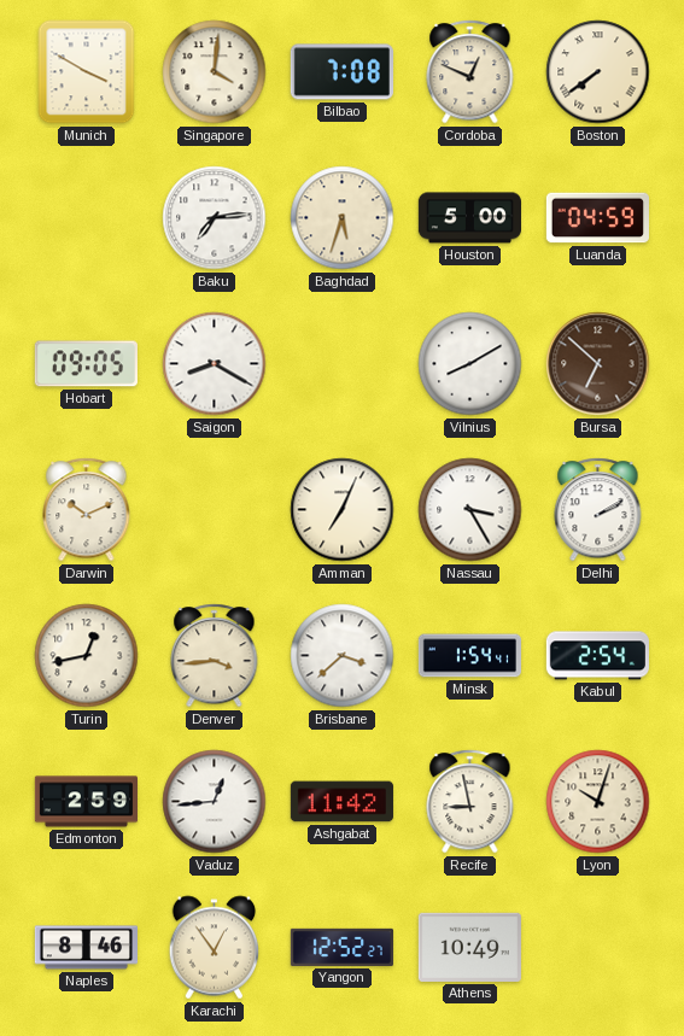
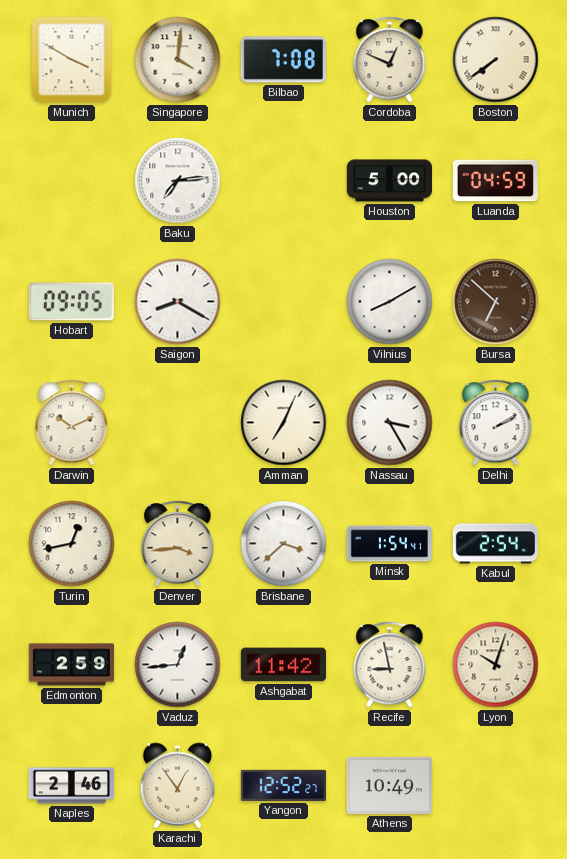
Baghdad: 5:33 -> none (343, 218)
Naples: 8:46 -> 2:46 (71, 786)
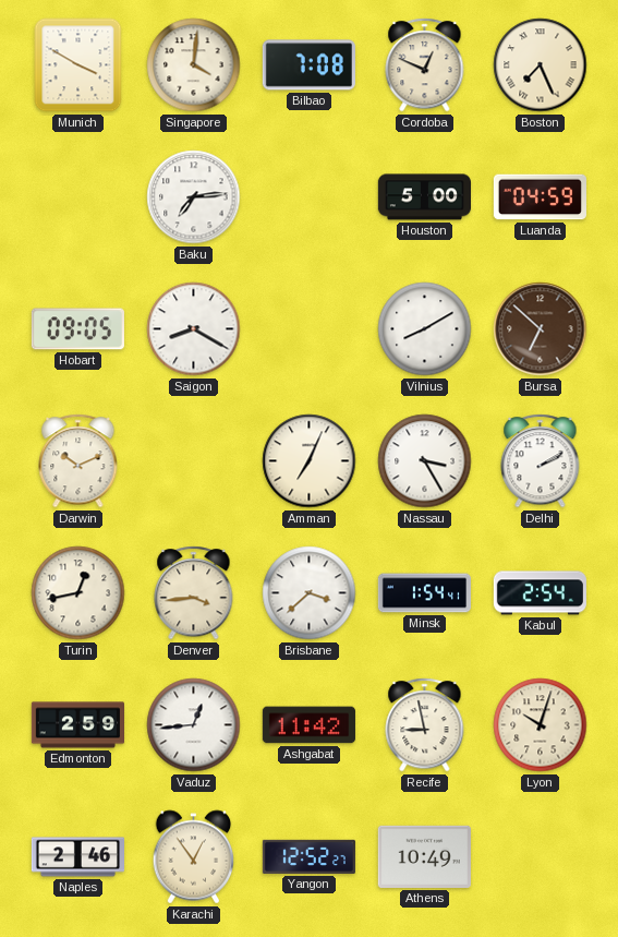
Boston: 7:39 -> 7:26 (541, 65)
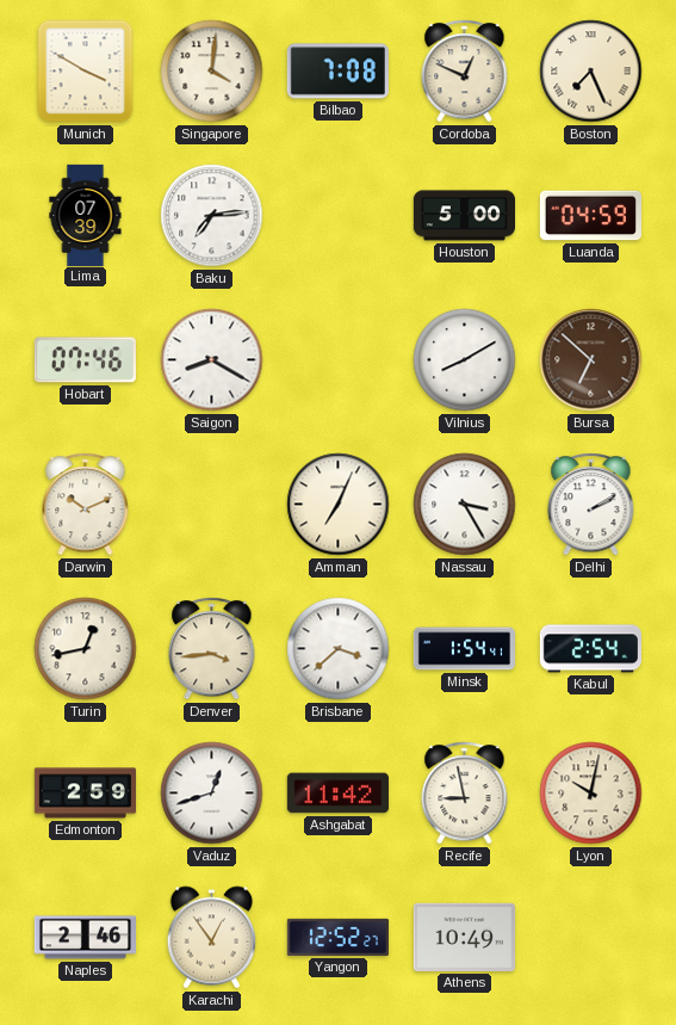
Lima: none -> 07:39 (86, 215)
Hobart: 09:05 -> 07:46 (85, 360)
Vaduz: 12:44 -> 12:42 (212, 794)
Lyon: 10:03 -> 10:02 (591, 794)
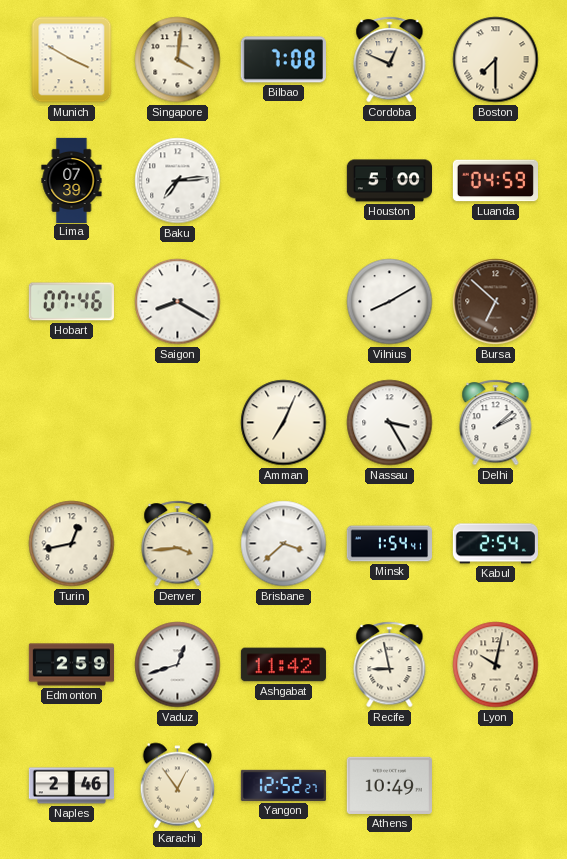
Boston: 7:26 -> 7:30 (496, 60)
Darwin: 10:11 -> none (86, 505)
Delhi: 2:10 -> 2:08 (496, 423)
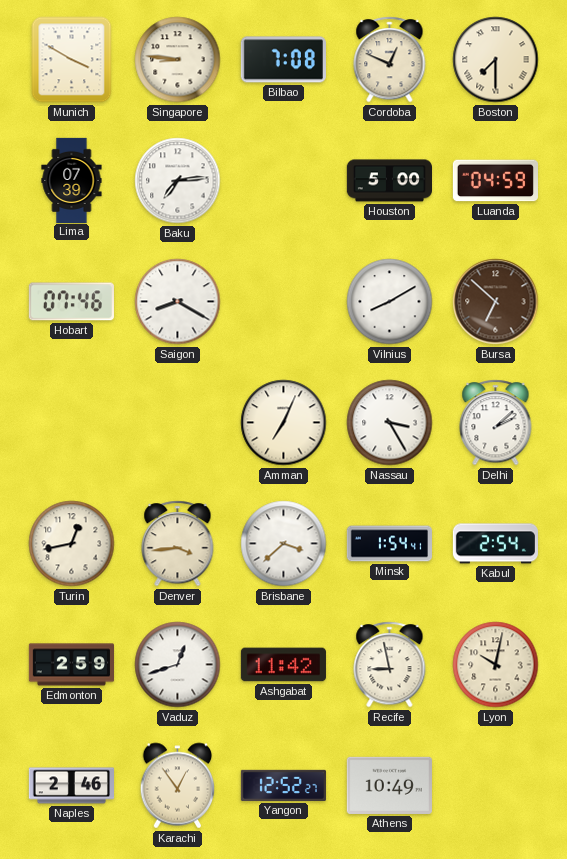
Singapore: 4:01 -> 8:46 (178, 60)
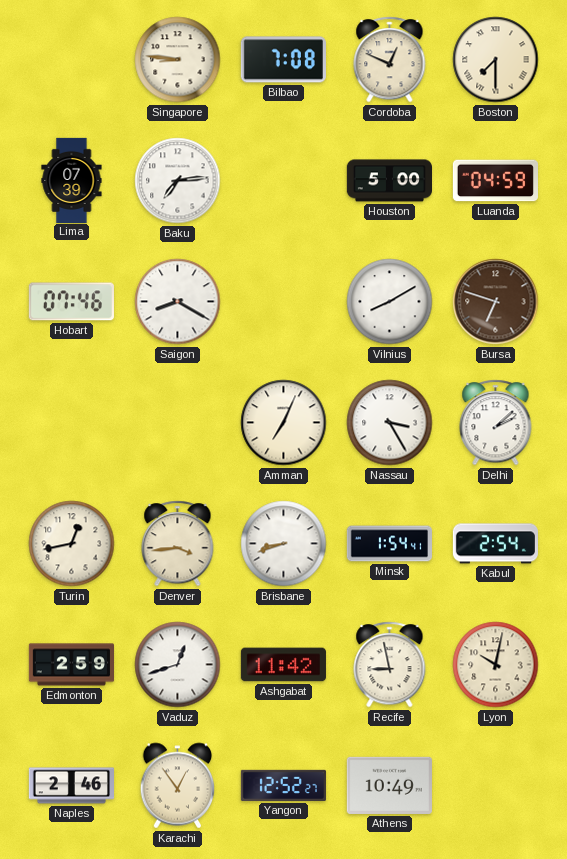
Munich: 3:50 -> none (72, 60)
Bursa: 6:52 -> 6:48 (496, 302)
Brisbane: 3:38 -> 8:42 (284, 544)
